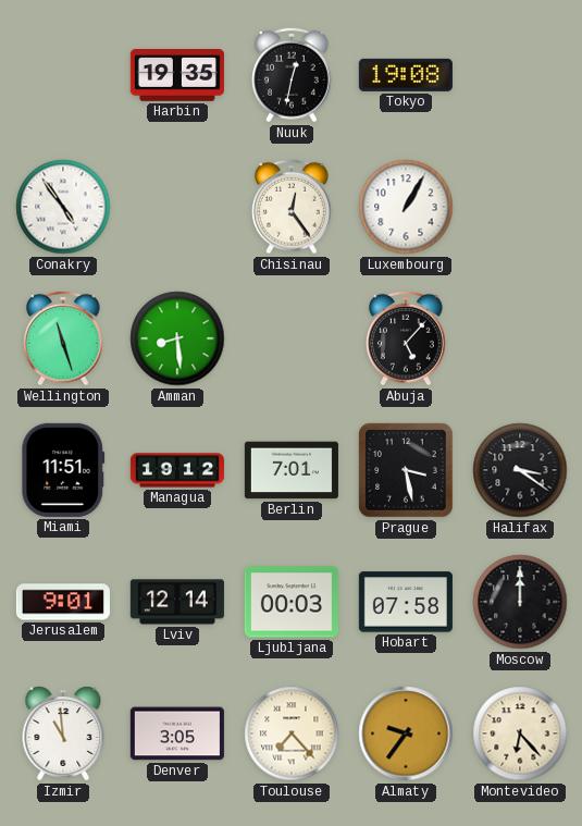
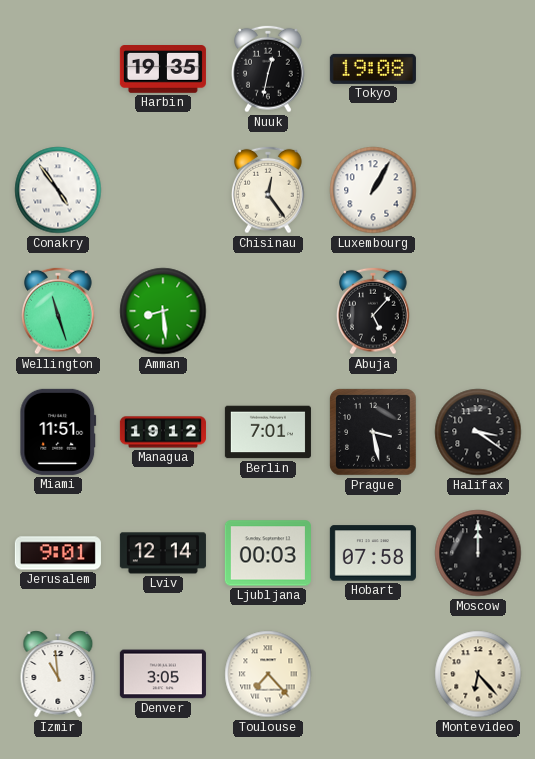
Almaty: 9:36 -> none (406, 733)
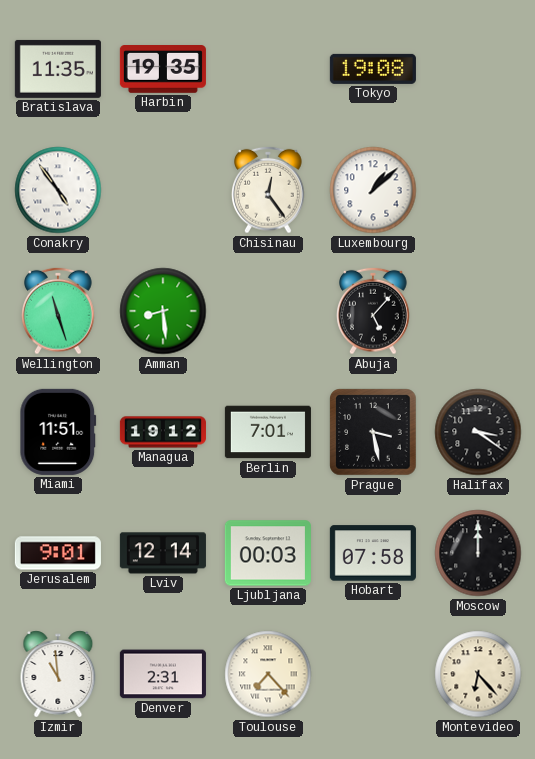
Bratislava: none -> 11:35 (58, 69)
Nuuk: 12:32 -> none (269, 69)
Luxembourg: 1:05 -> 1:08 (373, 190)
Denver: 3:05 -> 2:31 (163, 674)
